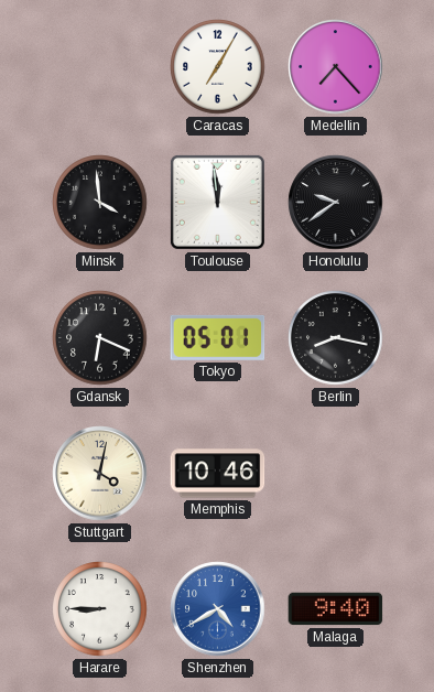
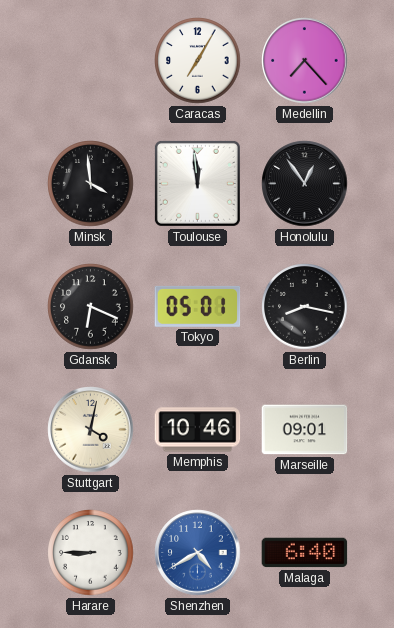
Honolulu: 9:39 -> 12:54 (305, 184)
Marseille: none -> 09:01 (305, 430)
Malaga: 9:40 -> 6:40 (305, 553)
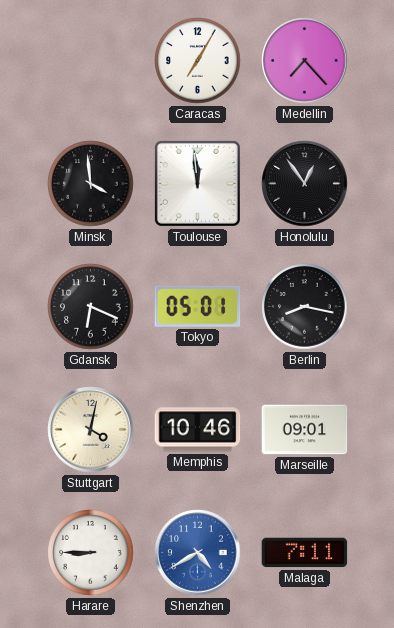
Malaga: 6:40 -> 7:11 (305, 553)
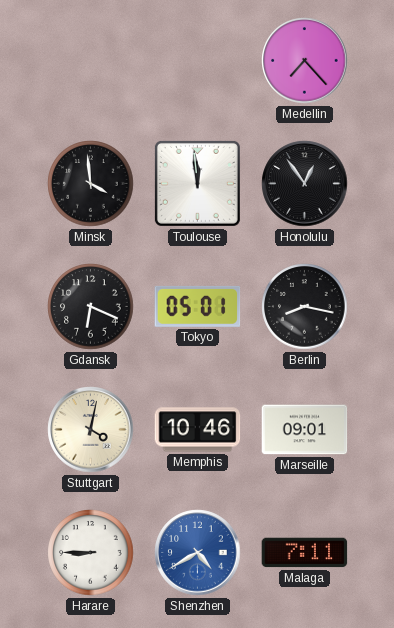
Caracas: 7:05 -> none (198, 61)
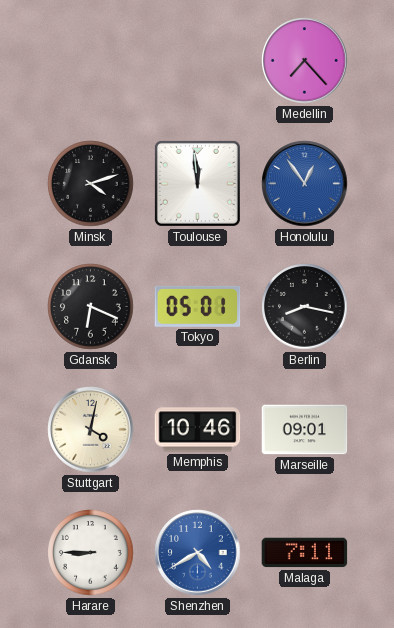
Minsk: 3:59 -> 4:12 (91, 184)
Honolulu dial: black -> blue (305, 184)
